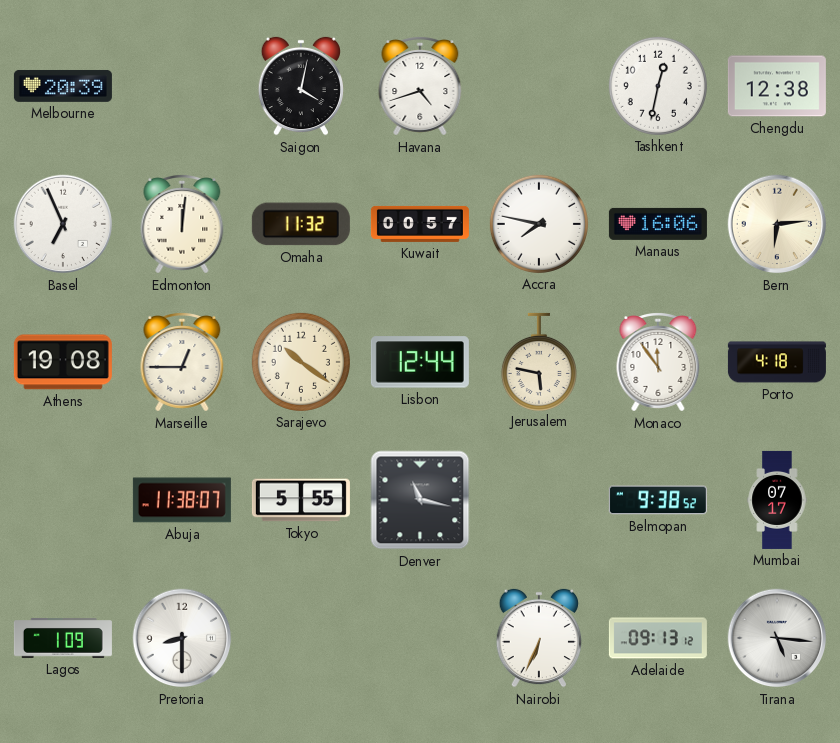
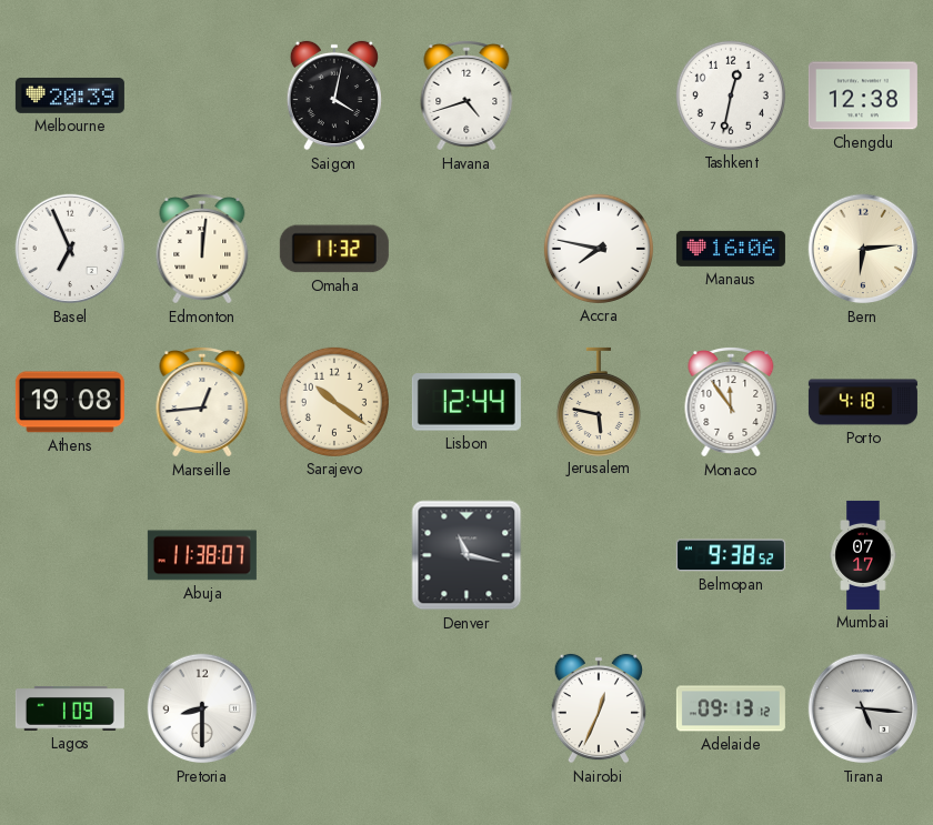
Kuwait: 00:57 -> none (420, 224)
Marseille: 12:45 -> 12:44 (202, 403)
Tokyo: 5:55 -> none (301, 500)
Nairobi: 6:34 -> 12:34 (598, 708)
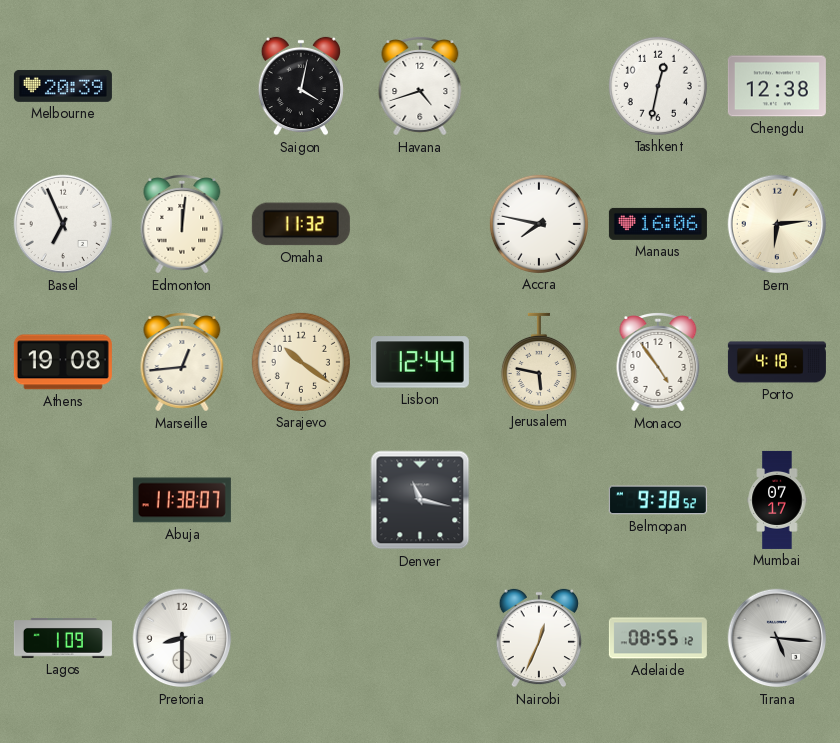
Monaco: 11:54 -> 4:54 (658, 363)
Adelaide: 09:13 -> 08:55 (658, 638)
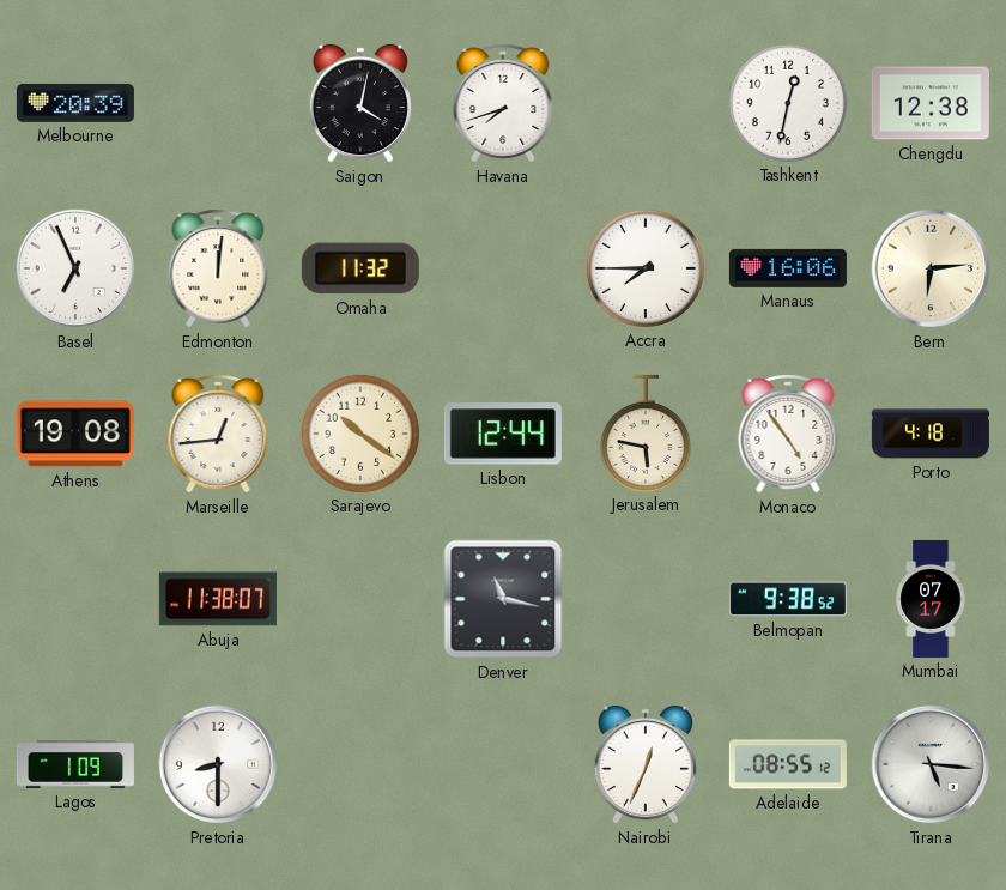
Havana: 4:42 -> 7:42 (503, 104)
Accra: 7:47 -> 7:45 (646, 268)
